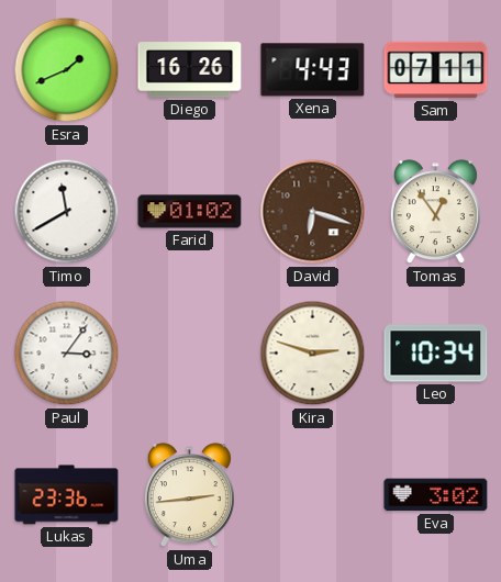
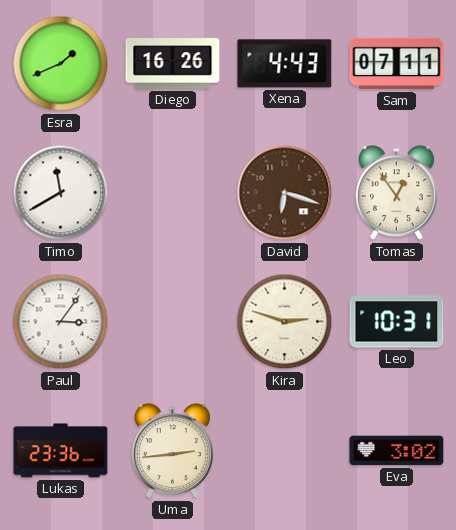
Farid: 01:02 -> none (190, 212)
Leo: 10:34 -> 10:31 (397, 322)
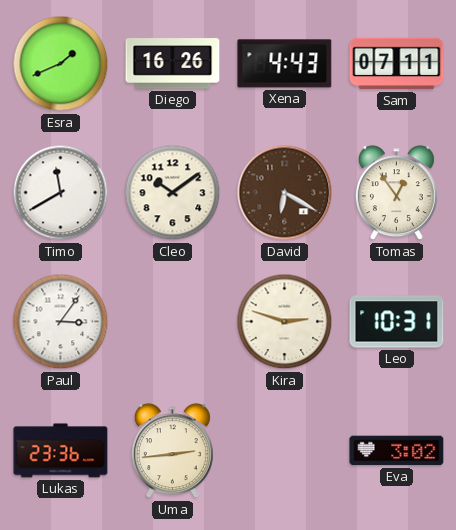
Cleo: none -> 10:09 (173, 193)
David: 6:18 -> 6:20 (285, 193)
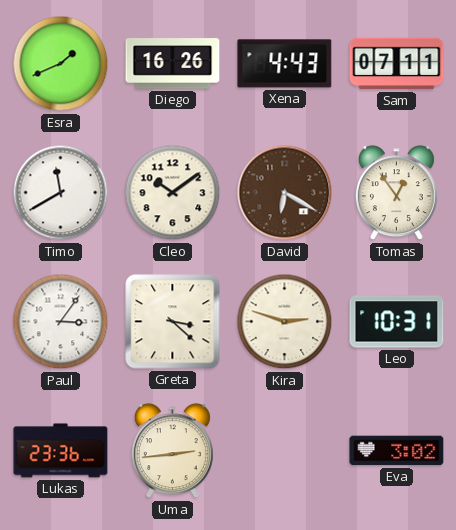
Greta: none -> 3:22 (173, 322)
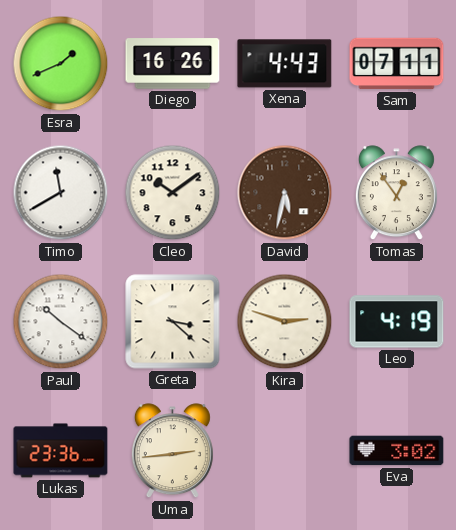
David: 6:20 -> 5:32 (285, 193)
Paul: 3:06 -> 10:21 (61, 322)
Leo: 10:31 -> 4:19 (397, 322)
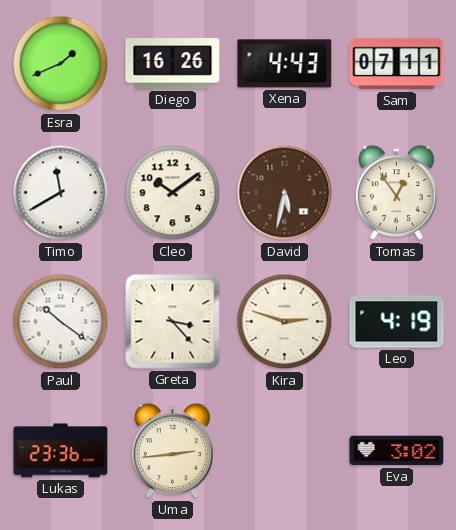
Greta: 3:22 -> 3:23 (173, 322)
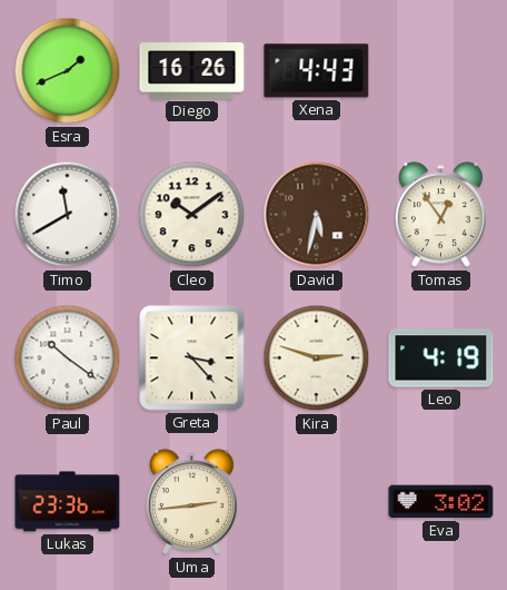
Sam: 07:11 -> none (397, 64)
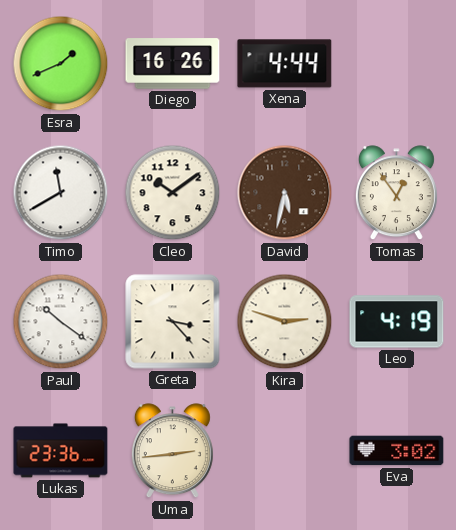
Xena: 4:43 -> 4:44 (285, 64)
